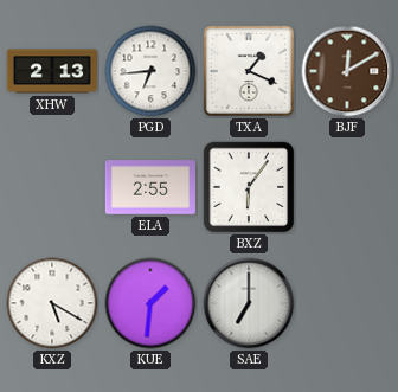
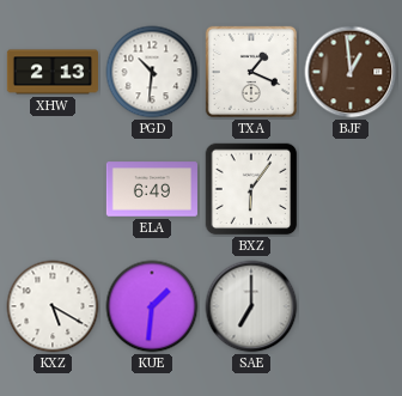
PGD: 6:44 -> 10:31 (152, 72)
BJF: 12:10 -> 12:59 (351, 72)
ELA: 2:55 -> 6:49 (152, 189)
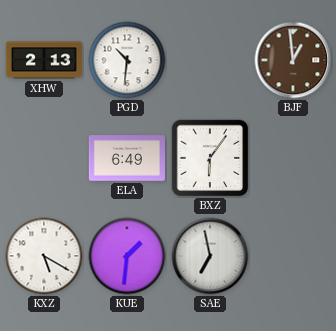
TXA: 1:19 -> none (251, 72)
SAE: 7:00 -> 6:58 (210, 256)
